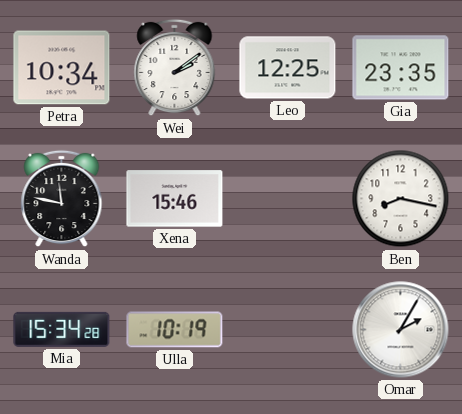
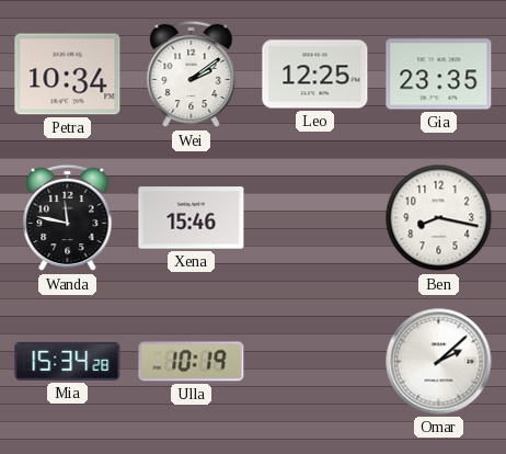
Omar: 2:05 -> 2:08 (439, 362)
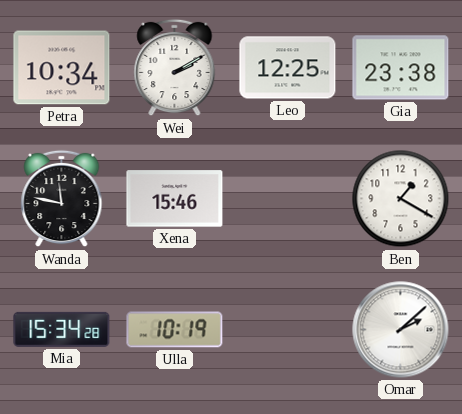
Wei: 2:09 -> 2:10 (175, 68)
Gia: 23:35 -> 23:38 (401, 68)
Ben: 8:17 -> 1:20 (401, 199)
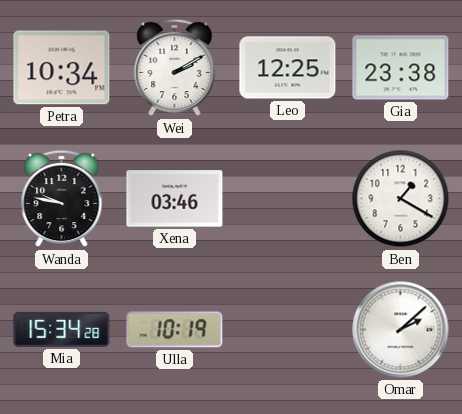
Wanda: 11:47 -> 9:47 (62, 199)
Xena: 15:46 -> 03:46 (175, 199)
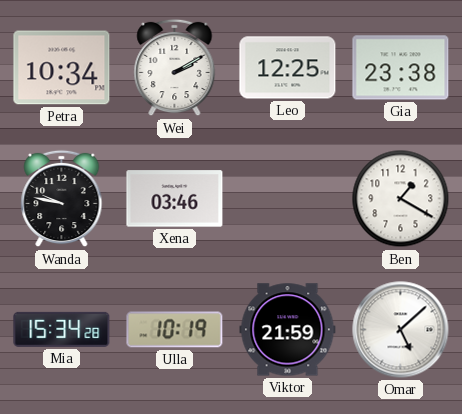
Viktor: none -> 21:59 (288, 330)
Omar: 2:08 -> 5:08 (401, 330)
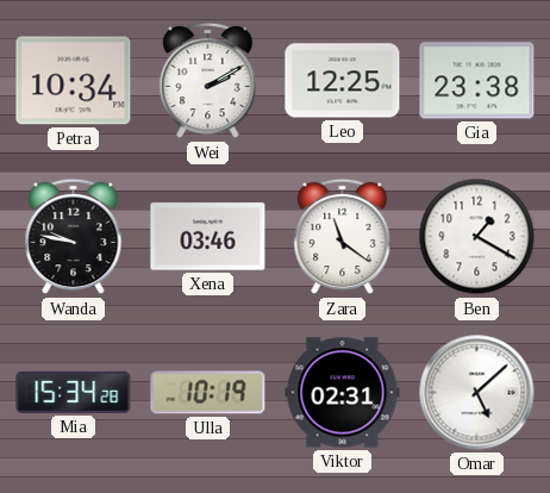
Zara: none -> 11:21 (343, 237)
Viktor: 21:59 -> 02:31 (343, 393)
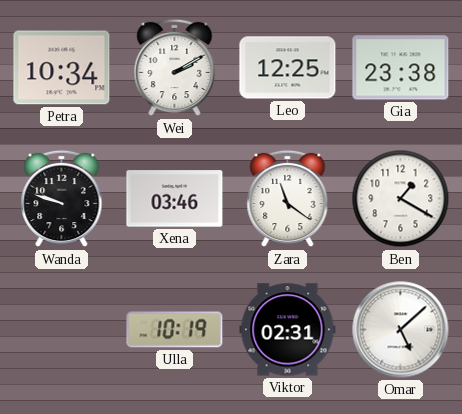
Wanda: 9:47 -> 9:48 (62, 199)
Mia: 15:34 -> none (74, 392)
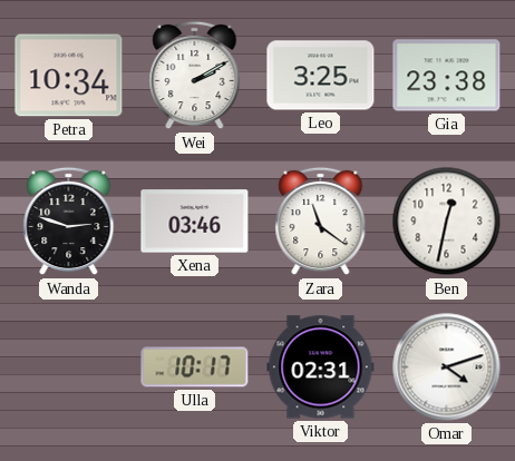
Leo: 12:25 -> 3:25 (321, 76)
Wanda: 9:48 -> 2:48 (69, 222)
Ben: 1:20 -> 12:32 (447, 222)
Ulla: 10:19 -> 10:17 (195, 367)
Omar: 5:08 -> 4:12 (447, 367)
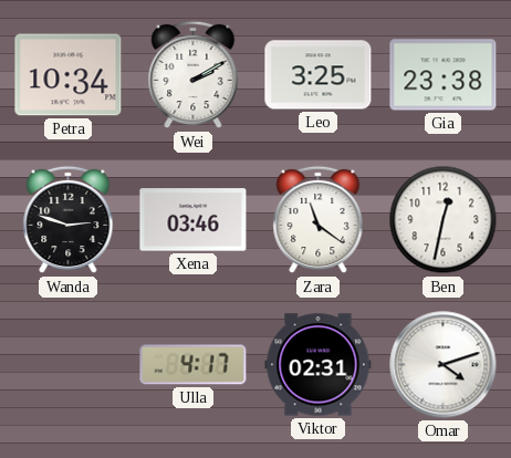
Ulla: 10:17 -> 4:17 (194, 365)
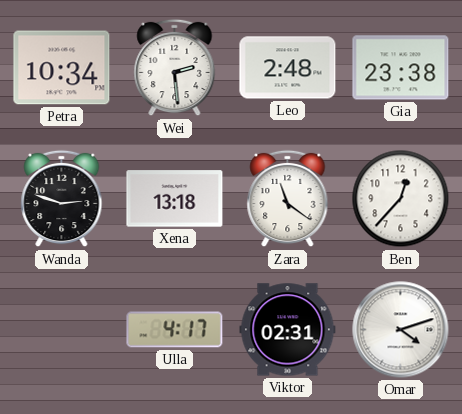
Wei: 2:10 -> 2:29 (175, 68)
Leo: 3:25 -> 2:48 (288, 68)
Xena: 03:46 -> 13:18 (175, 199)
Ben: 12:32 -> 12:37 (401, 199)
